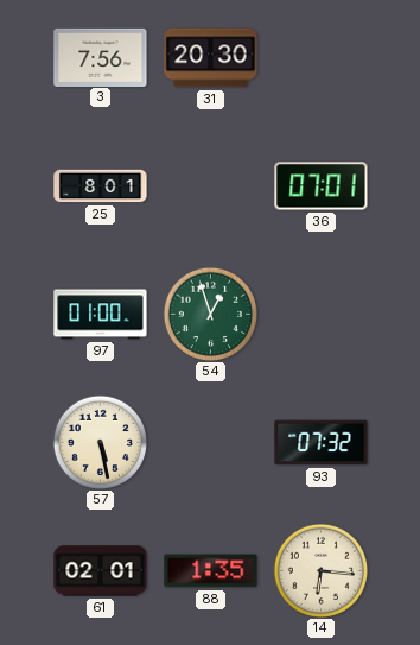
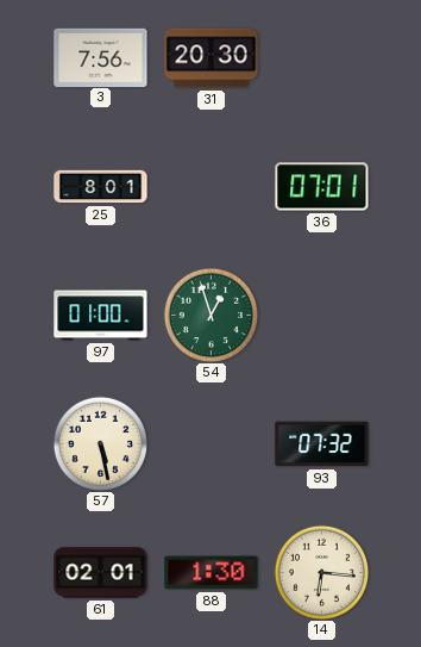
88: 1:35 -> 1:30 (212, 573)
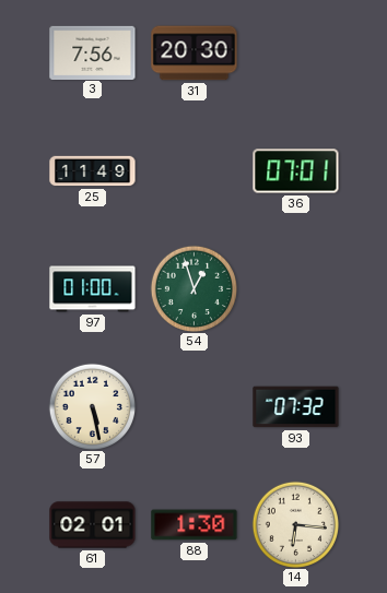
25: 8:01 -> 11:49 (93, 171)
